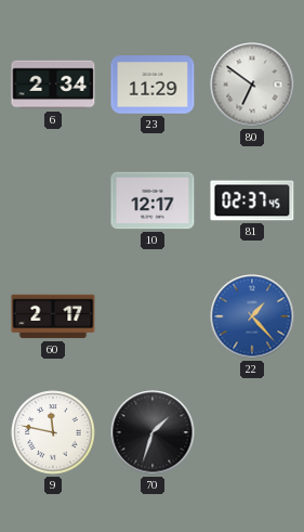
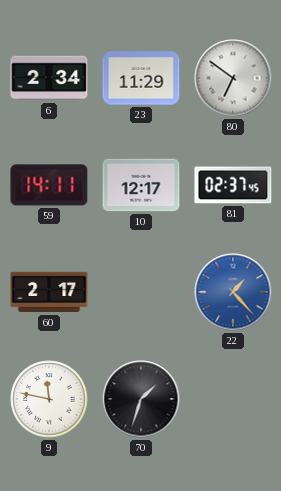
59: none -> 14:11 (49, 185)
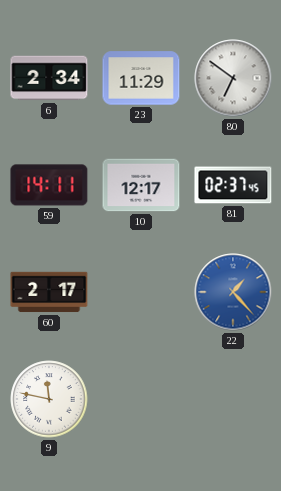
70: 1:33 -> none (141, 399)
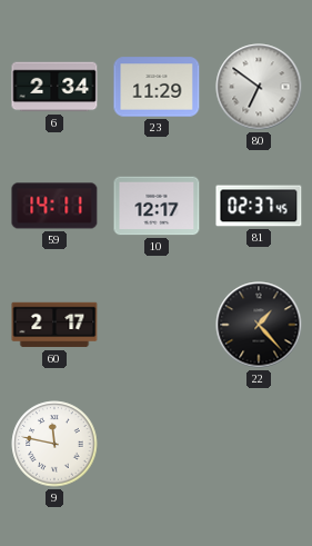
22 dial: blue -> black (259, 325)
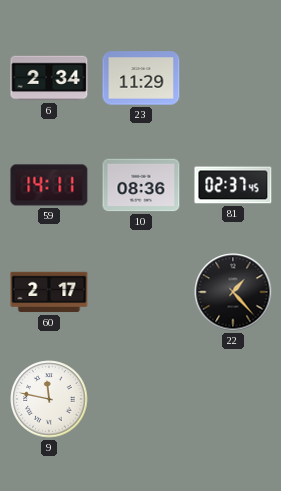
80: 6:51 -> none (259, 87)
10: 12:17 -> 08:36 (141, 185)
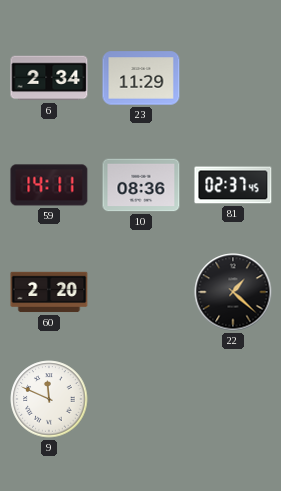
60: 2:17 -> 2:20 (49, 292)
22: 1:23 -> 1:22 (233, 292)
9: 11:47 -> 11:49 (49, 399)
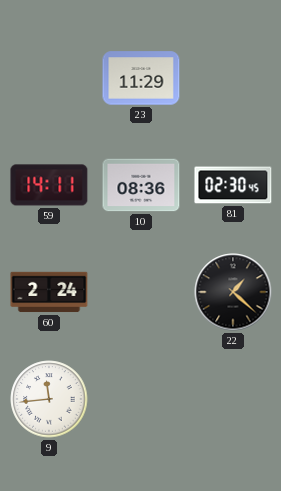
6: 2:34 -> none (49, 78)
81: 02:37 -> 02:30 (233, 185)
60: 2:20 -> 2:24 (49, 292)
9: 11:49 -> 11:44 (49, 399)
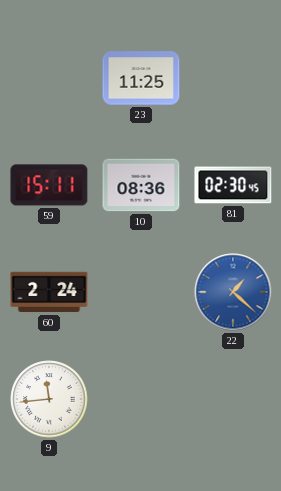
23: 11:29 -> 11:25 (141, 78)
59: 14:11 -> 15:11 (49, 185)
22 dial: black -> blue (233, 292)
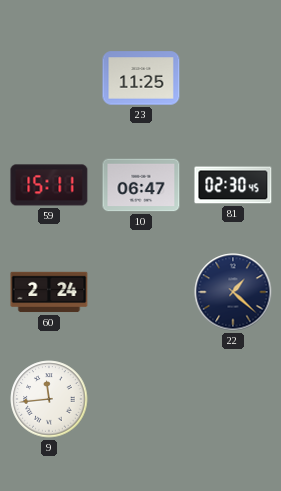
10: 08:36 -> 06:47 (141, 185)
22 dial: blue -> navy (233, 292)
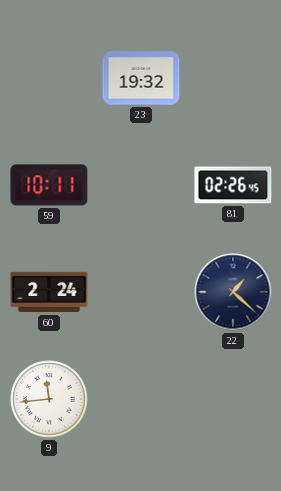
23: 11:25 -> 19:32 (141, 78)
59: 15:11 -> 10:11 (49, 185)
10: 06:47 -> none (141, 185)
81: 02:30 -> 02:26 (233, 185)
